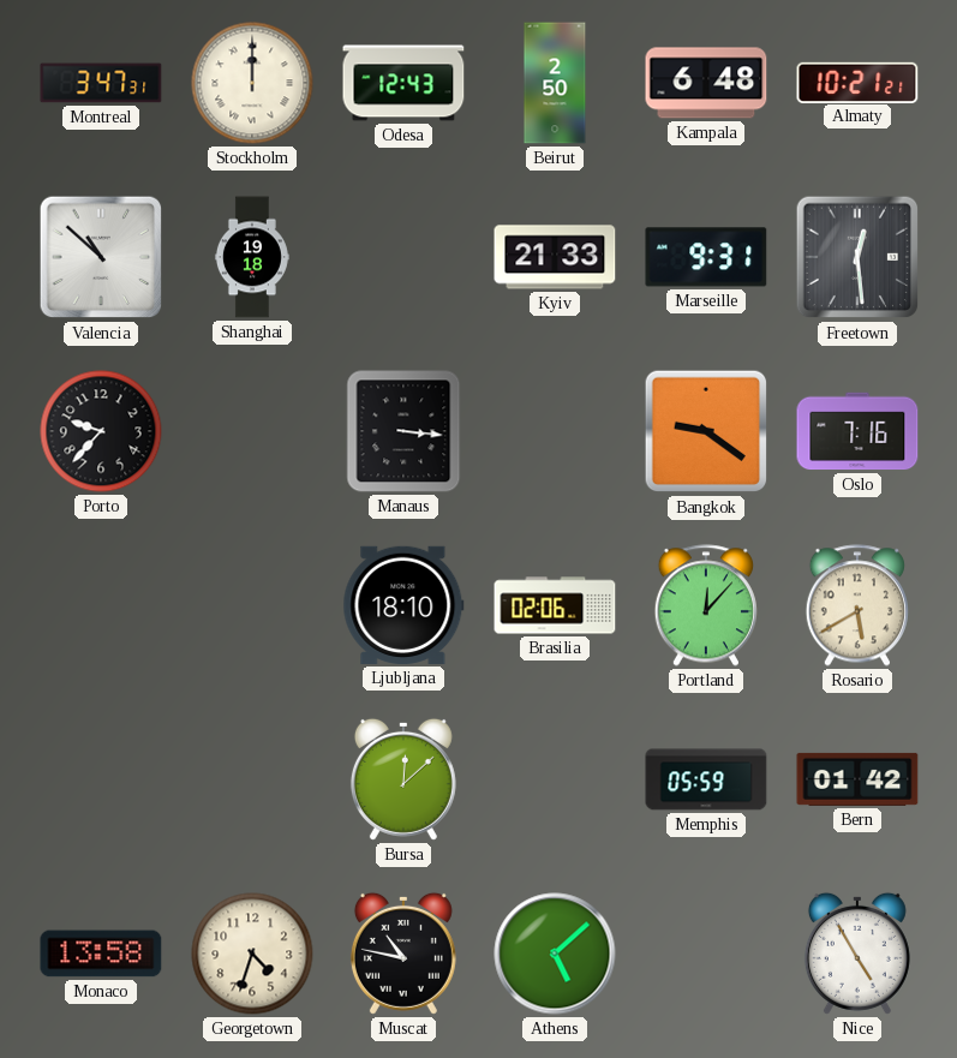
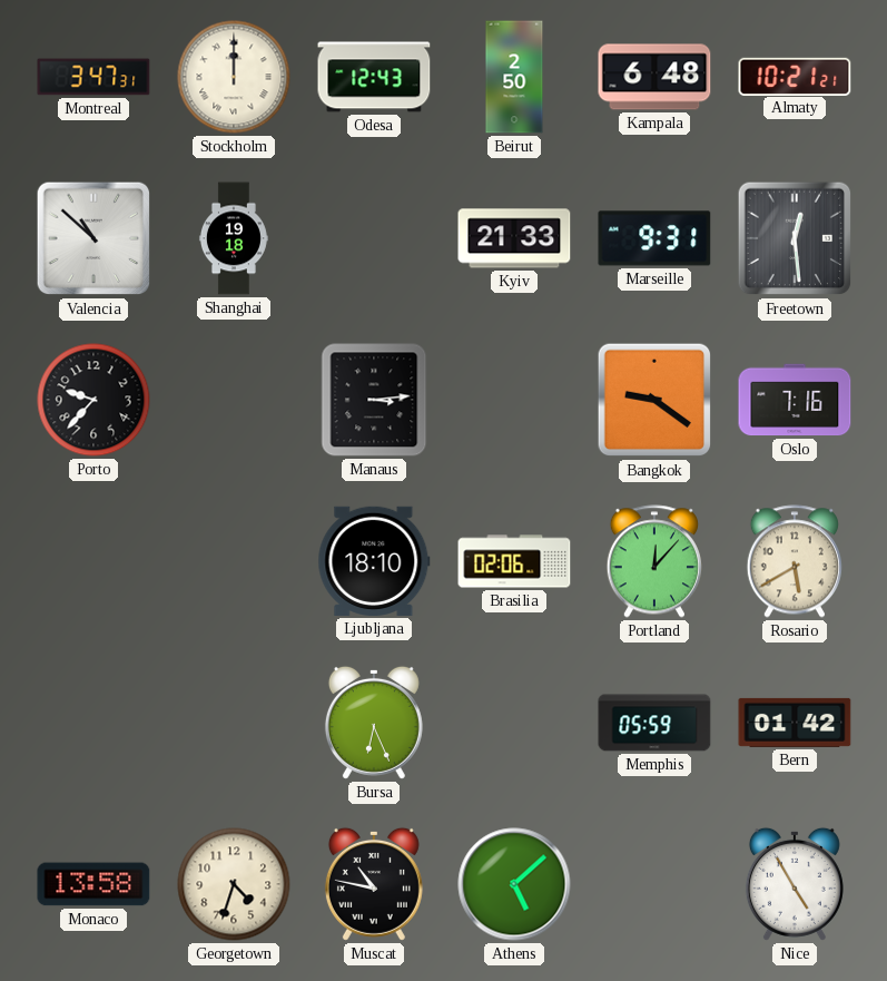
Manaus: 3:16 -> 3:14 (374, 400)
Bursa: 12:08 -> 6:26 (374, 723)
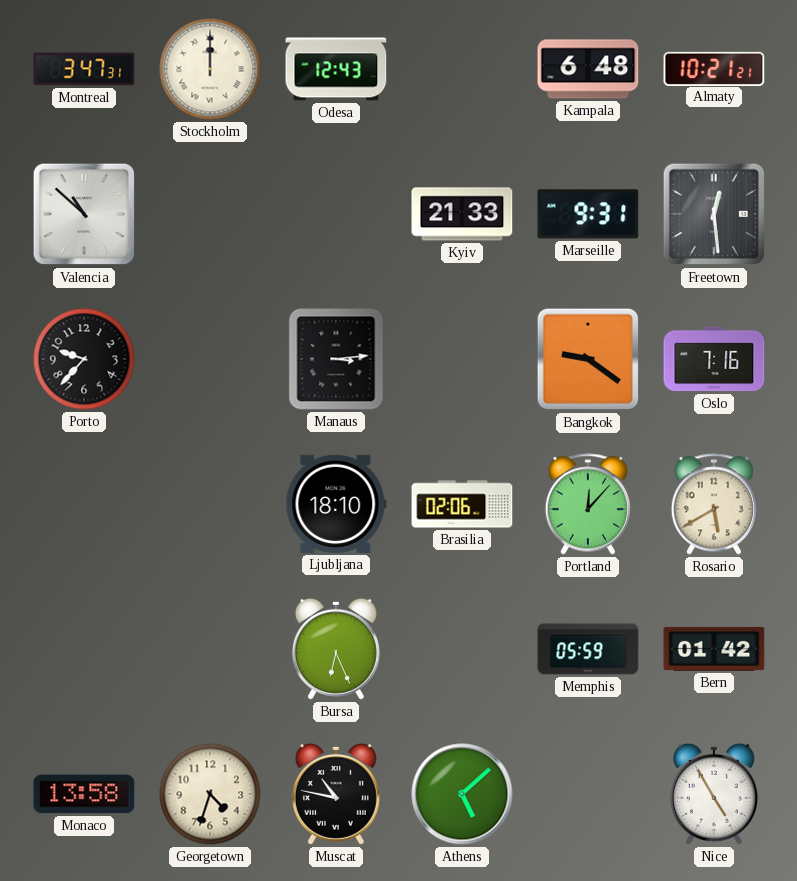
Beirut: 2:50 -> none (514, 77)
Shanghai: 19:18 -> none (234, 238)
